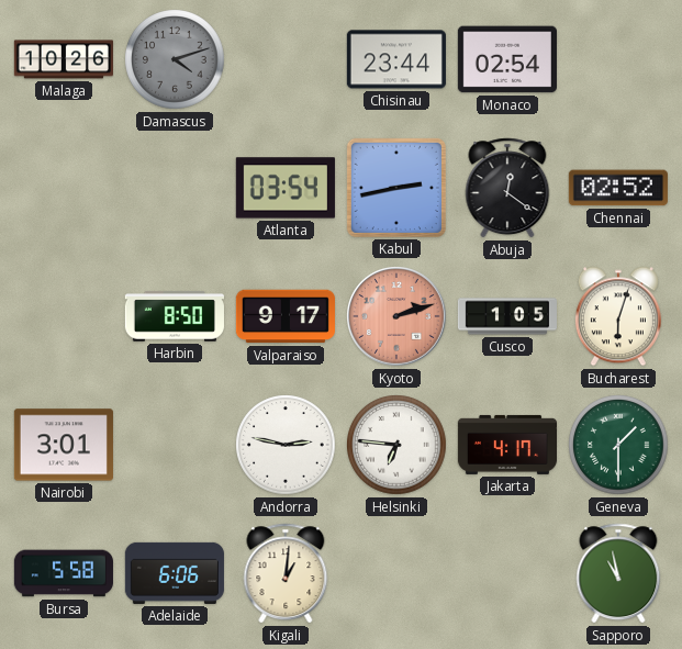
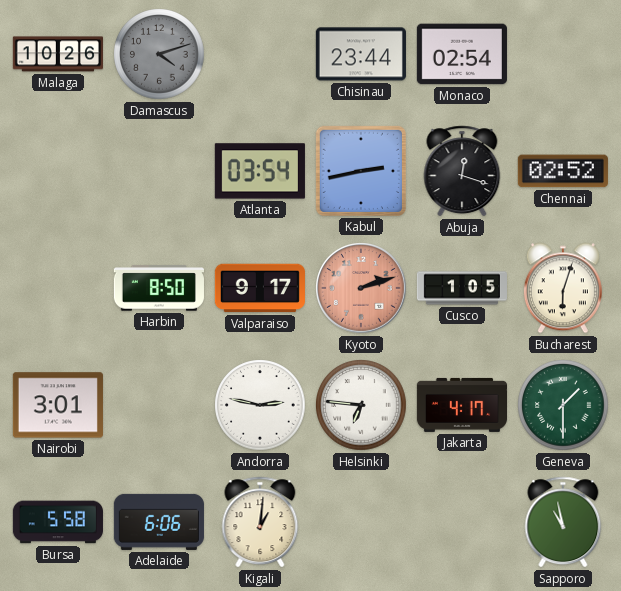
Abuja: 12:21 -> 12:18 (462, 171)
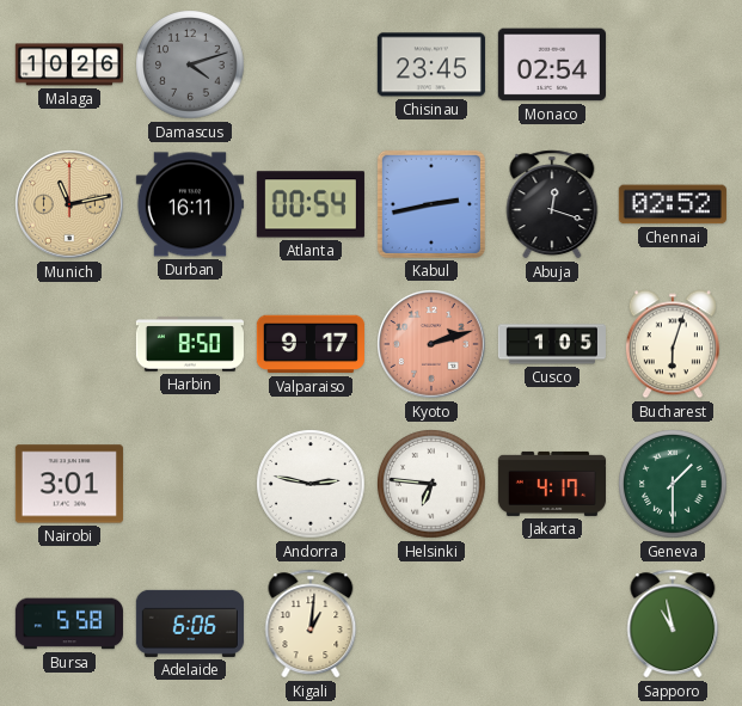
Chisinau: 23:44 -> 23:45 (431, 65)
Munich: none -> 11:13 (69, 204)
Durban: none -> 16:11 (190, 204)
Atlanta: 03:54 -> 00:54 (311, 204)
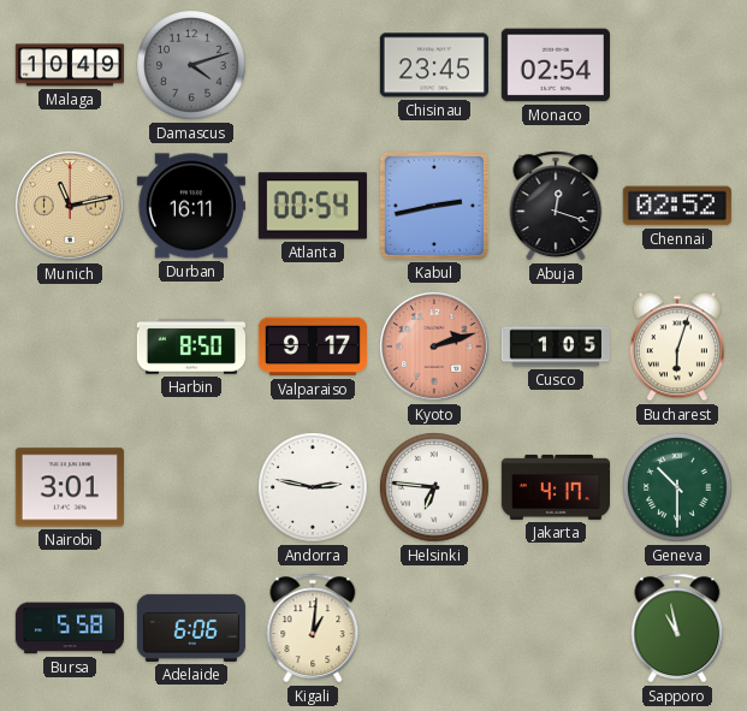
Malaga: 10:26 -> 10:49 (70, 65)
Geneva: 1:30 -> 10:30 (677, 487)
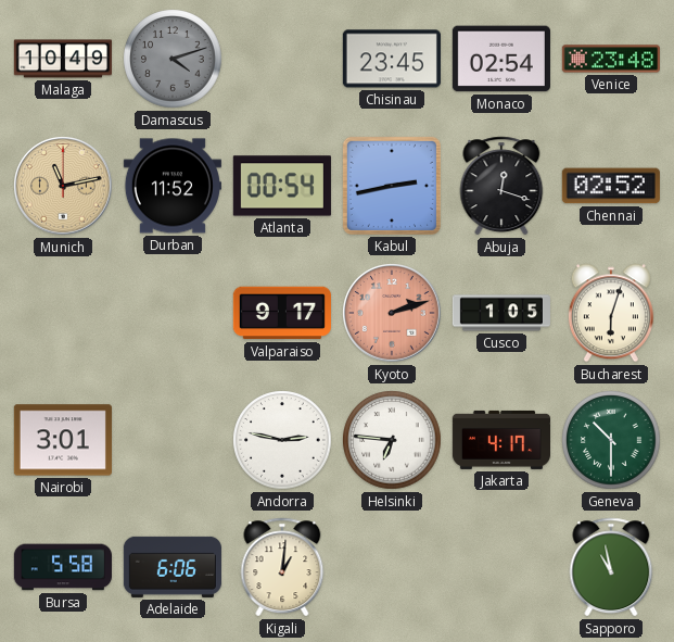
Venice: none -> 23:48 (611, 59)
Durban: 16:11 -> 11:52 (173, 186)
Harbin: 8:50 -> none (191, 346)
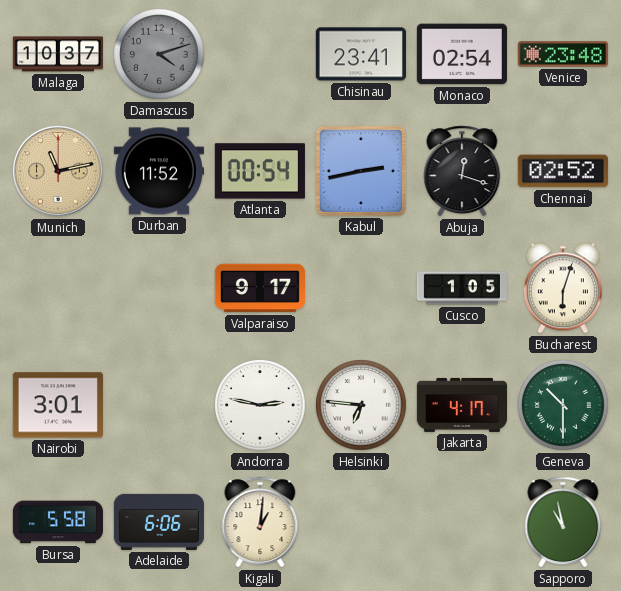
Malaga: 10:49 -> 10:37 (58, 54)
Chisinau: 23:45 -> 23:41 (361, 54)
Kyoto: 2:12 -> none (392, 313)
